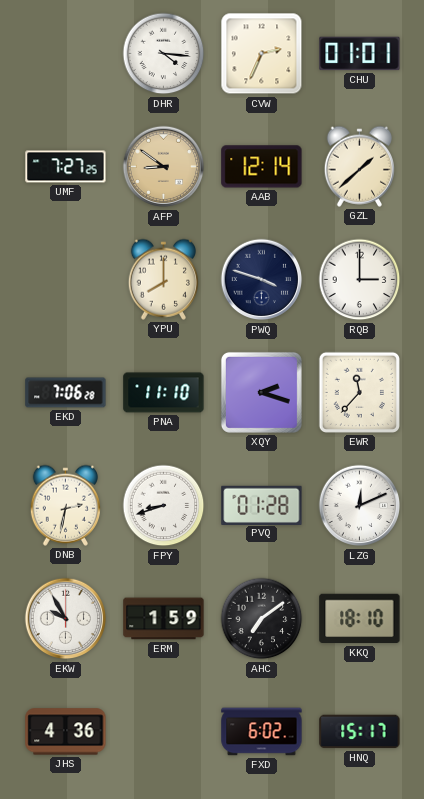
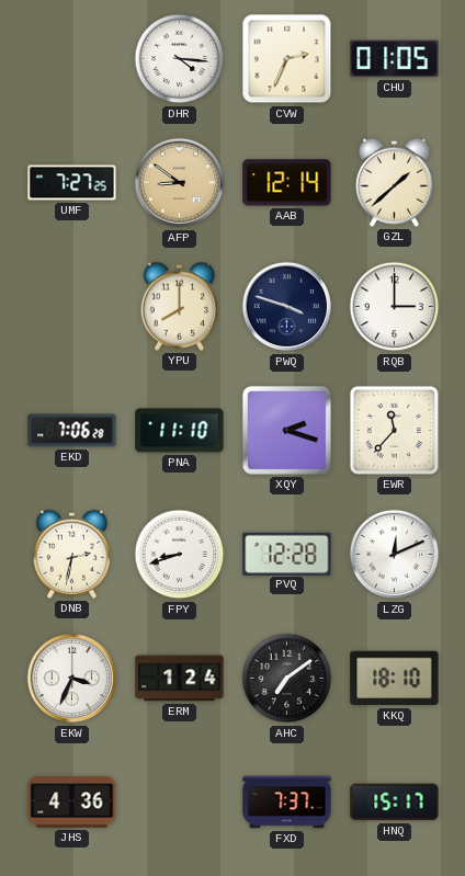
CHU: 01:01 -> 01:05 (395, 59)
PVQ: 01:28 -> 12:28 (287, 554)
EKW: 9:55 -> 3:34 (72, 679)
ERM: 1:59 -> 1:24 (180, 679)
FXD: 6:02 -> 7:37 (287, 803)
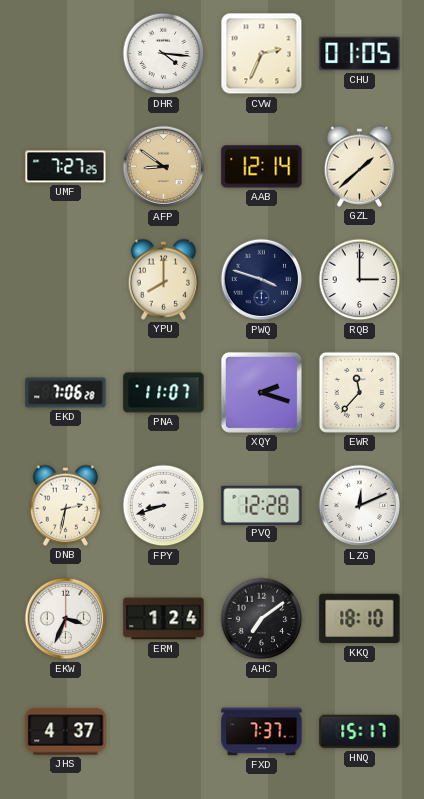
PNA: 11:10 -> 11:07 (164, 393)
JHS: 4:36 -> 4:37 (66, 732)
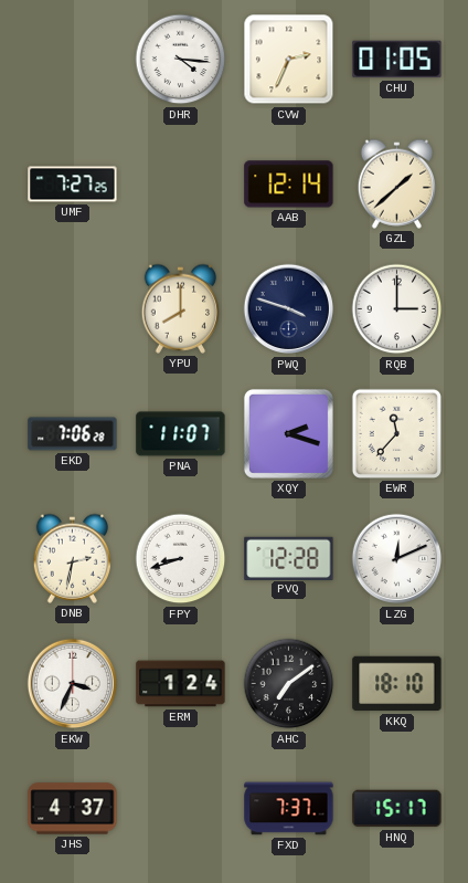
AFP: 8:51 -> none (164, 167)
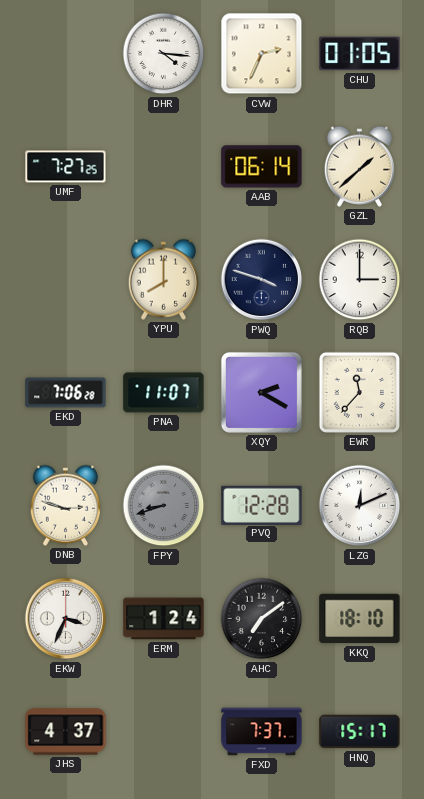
AAB: 12:14 -> 06:14 (262, 167)
XQY: 2:18 -> 2:20 (261, 392)
DNB: 2:32 -> 2:48 (65, 505)
FPY dial: white -> grey (164, 506)
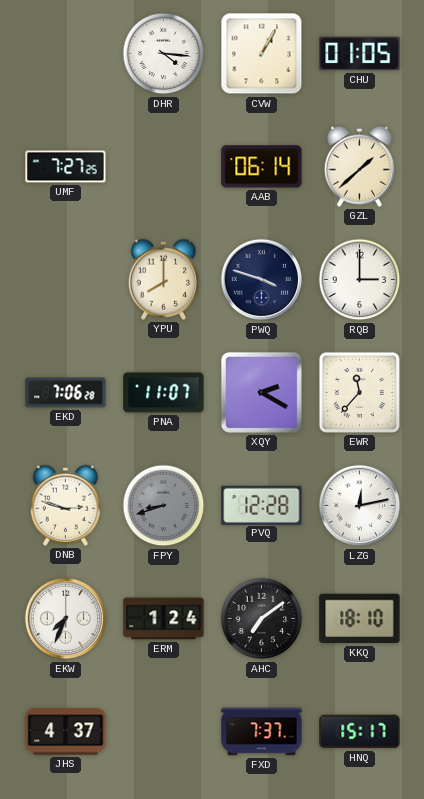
CVW: 2:34 -> 1:05 (262, 54)
LZG: 12:11 -> 12:13 (360, 506)
EKW: 3:34 -> 7:34 (66, 619)
